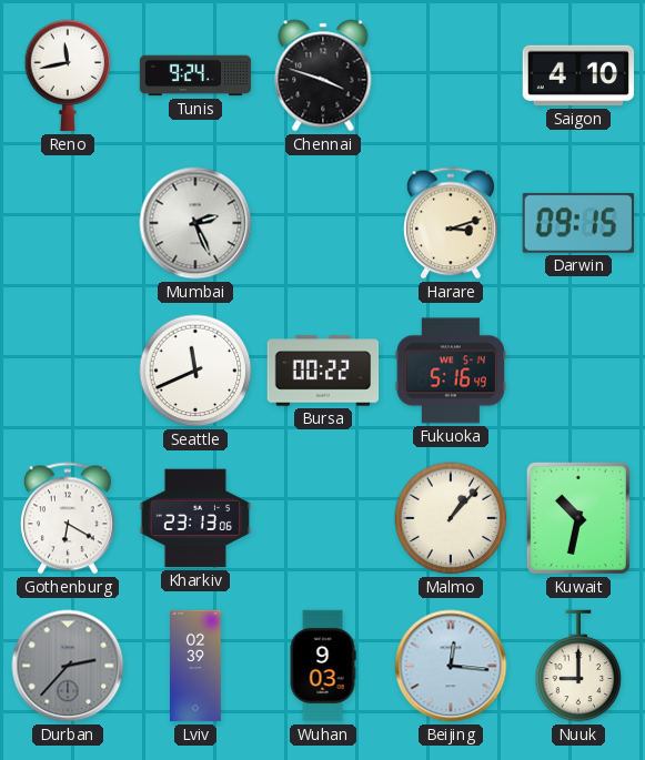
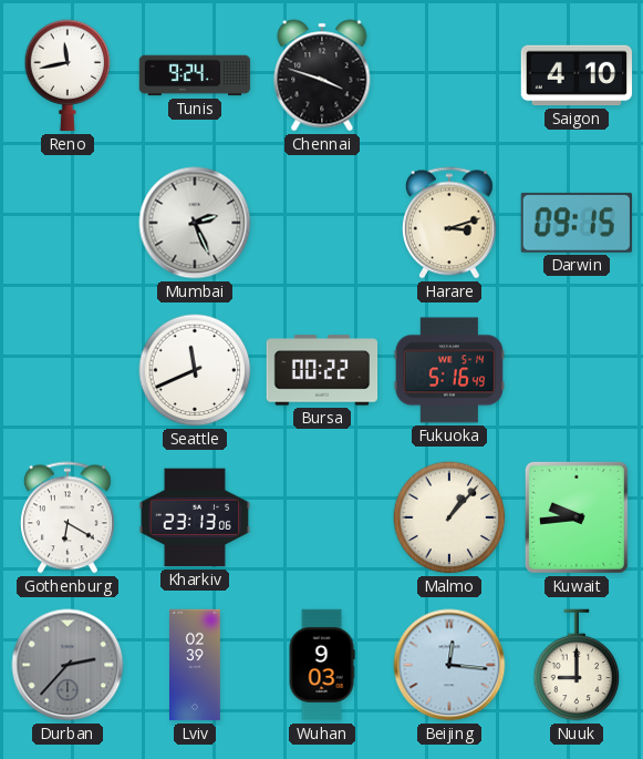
Kuwait: 10:32 -> 9:44 (577, 517)
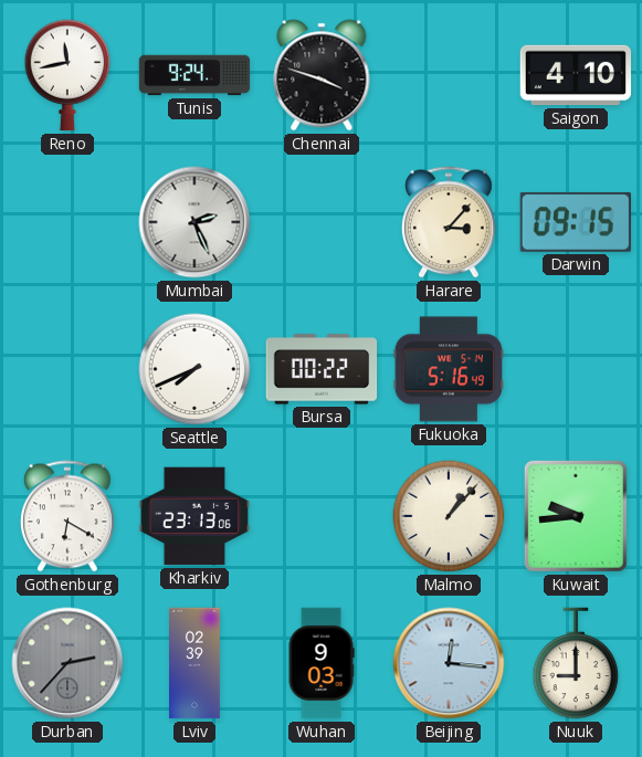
Harare: 3:12 -> 3:07 (449, 222)
Seattle: 11:41 -> 7:41 (194, 369)
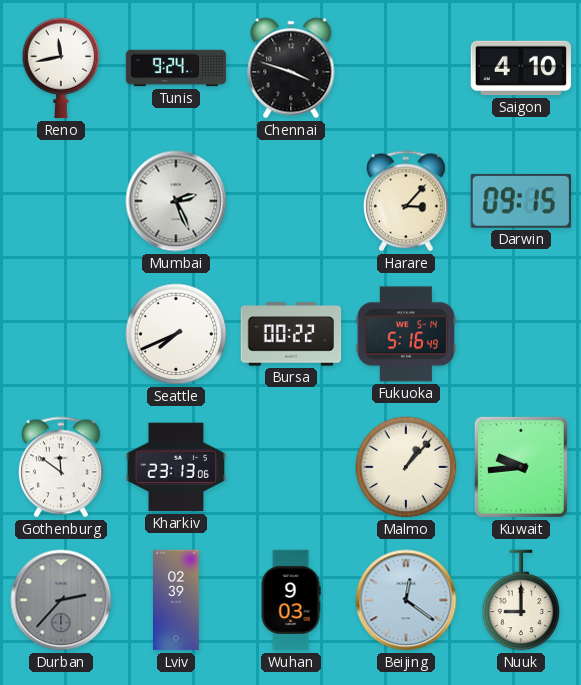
Gothenburg: 6:20 -> 11:51 (61, 467)
Beijing: 12:16 -> 12:21 (406, 600)
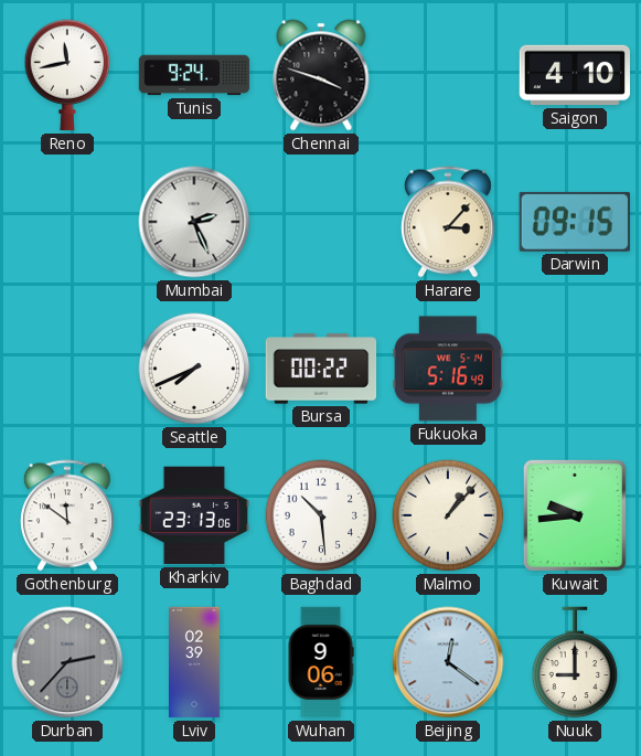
Baghdad: none -> 10:29 (321, 515)
Wuhan: 9:03 -> 9:06 (321, 662)
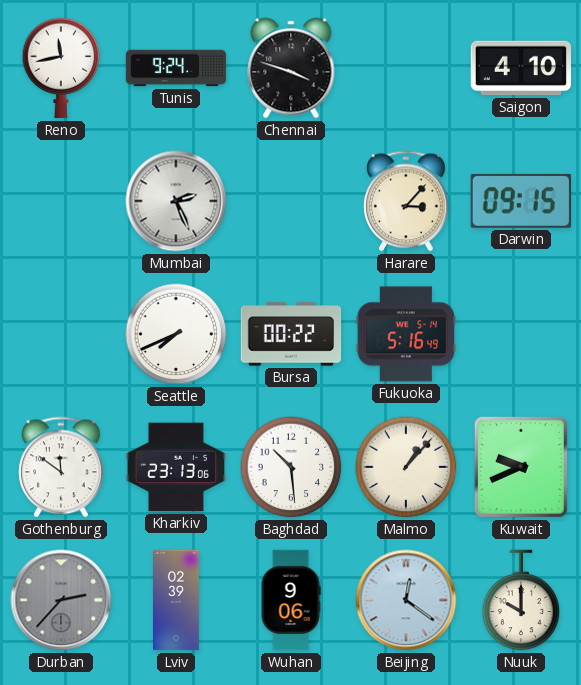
Kuwait: 9:44 -> 9:41 (521, 467)
Nuuk: 9:00 -> 10:00 (521, 600)
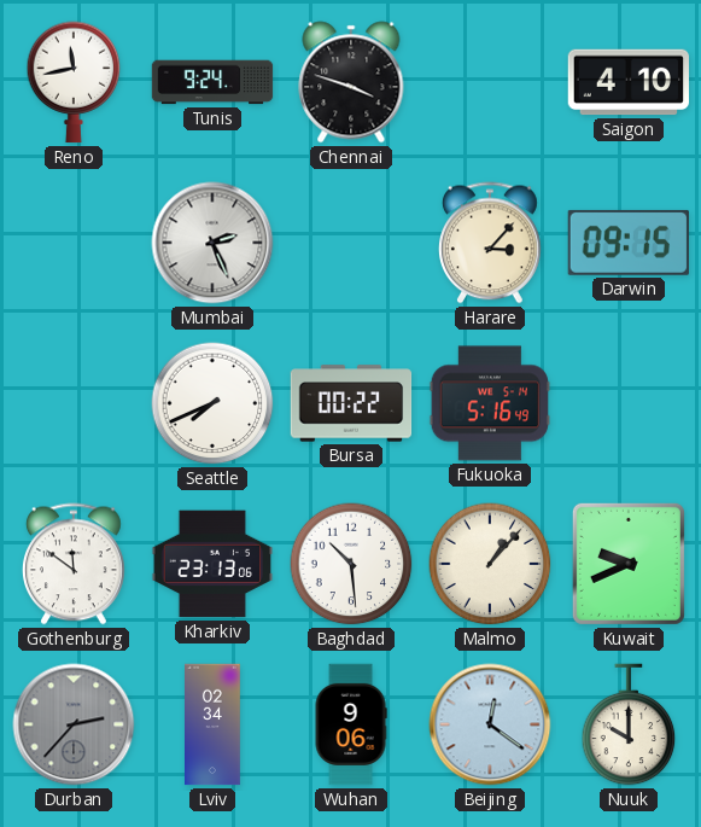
Lviv: 02:39 -> 02:34 (214, 724)
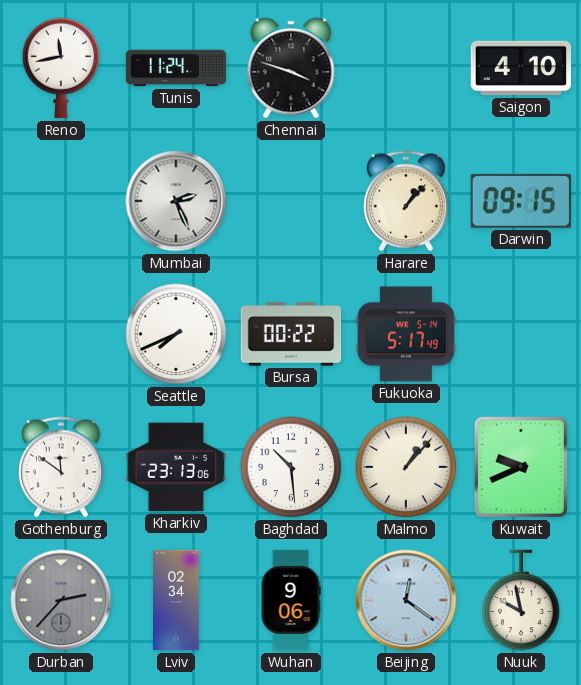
Tunis: 9:24 -> 11:24 (176, 68)
Harare: 3:07 -> 1:07 (406, 201)
Fukuoka: 5:16 -> 5:17 (406, 334)
Nuuk: 10:00 -> 9:58 (521, 600)
